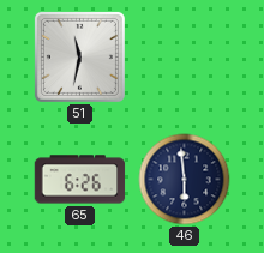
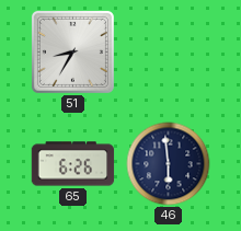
51: 11:32 -> 8:35 (72, 51)
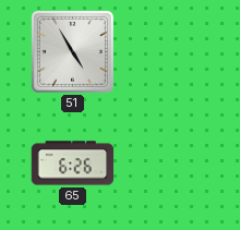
51: 8:35 -> 4:55 (72, 51)
46: 5:59 -> none (169, 164)
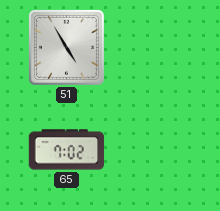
65: 6:26 -> 7:02 (67, 150)
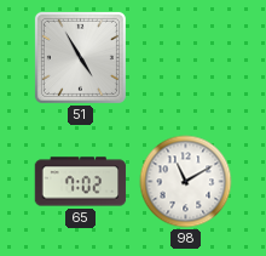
98: none -> 11:10 (186, 182)
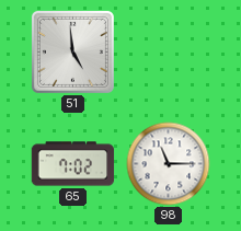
51: 4:55 -> 4:59 (72, 51)
98: 11:10 -> 11:15 (169, 164)
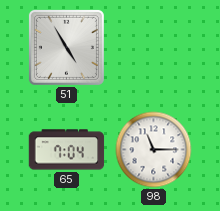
51: 4:59 -> 4:55 (66, 47)
65: 7:02 -> 7:04 (67, 150)
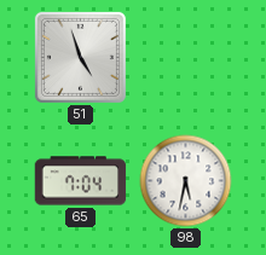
51: 4:55 -> 4:57 (80, 57)
98: 11:15 -> 5:32 (186, 181)
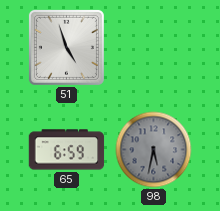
65: 7:04 -> 6:59 (67, 150)
98 dial: white -> grey (154, 150)
